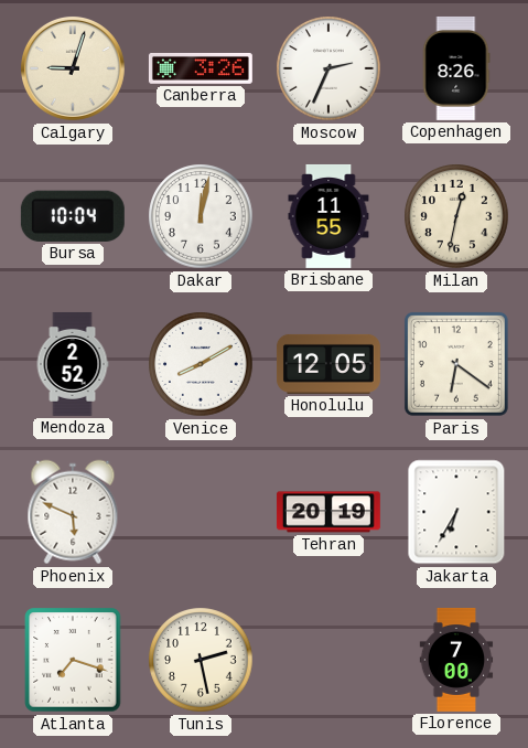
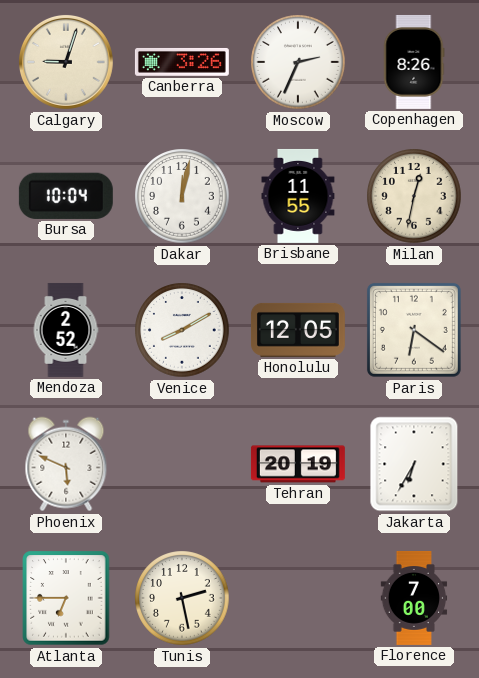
Atlanta: 7:18 -> 6:45 (66, 598)
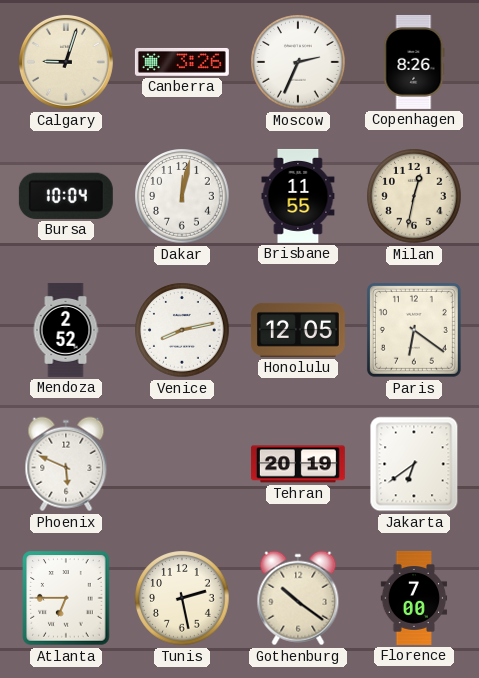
Venice: 8:10 -> 8:13 (182, 330)
Jakarta: 6:35 -> 6:39 (414, 464)
Gothenburg: none -> 10:21 (298, 598)
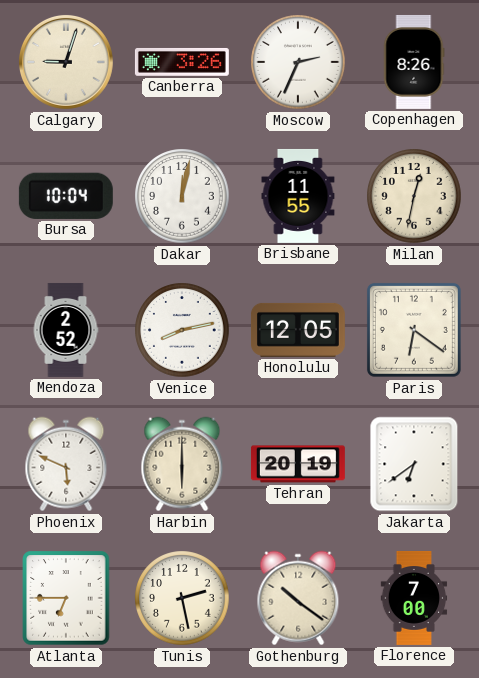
Harbin: none -> 6:00 (182, 464)
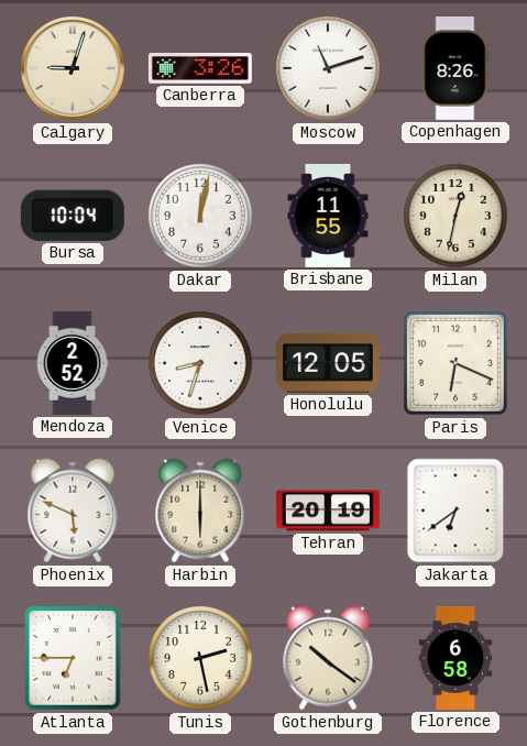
Moscow: 2:34 -> 11:12 (328, 68)
Venice: 8:13 -> 8:33 (200, 363)
Paris: 6:21 -> 6:19 (455, 363)
Florence: 7:00 -> 6:58 (455, 658)
